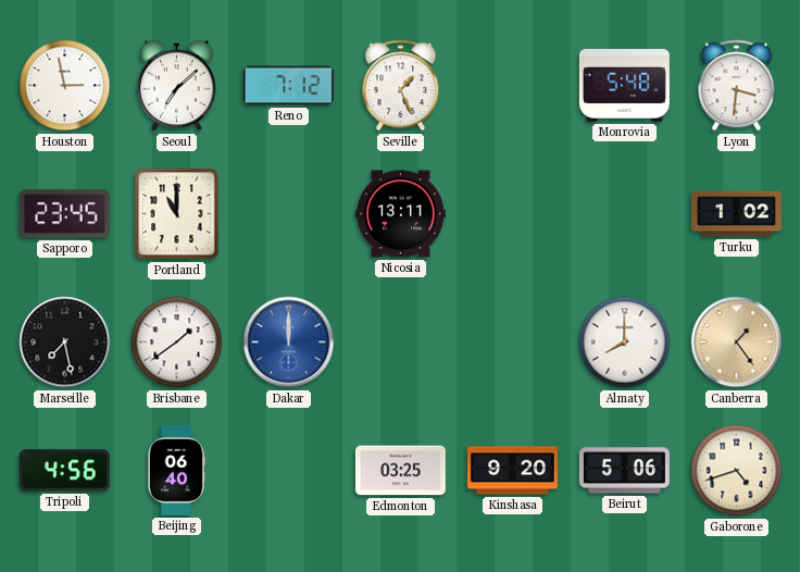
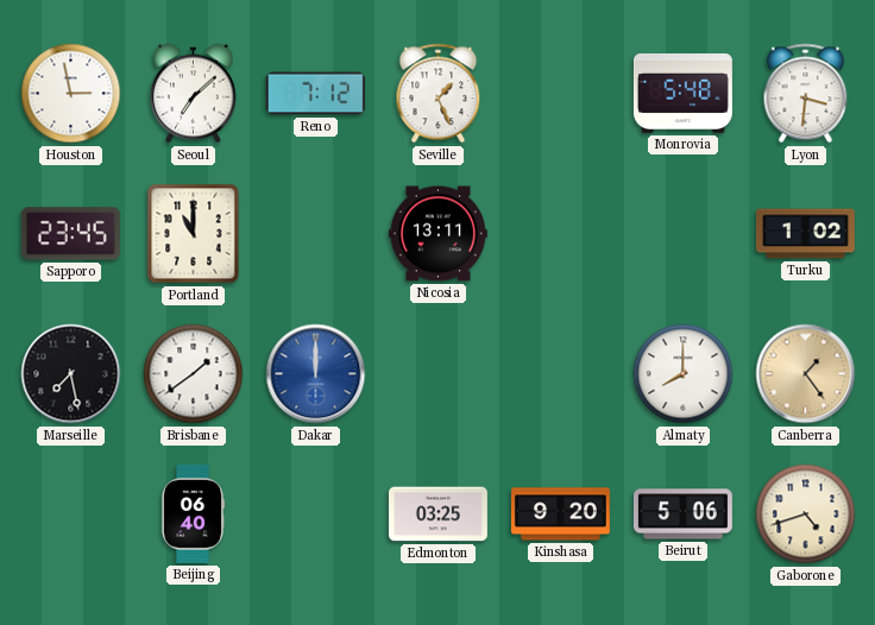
Tripoli: 4:56 -> none (64, 471)
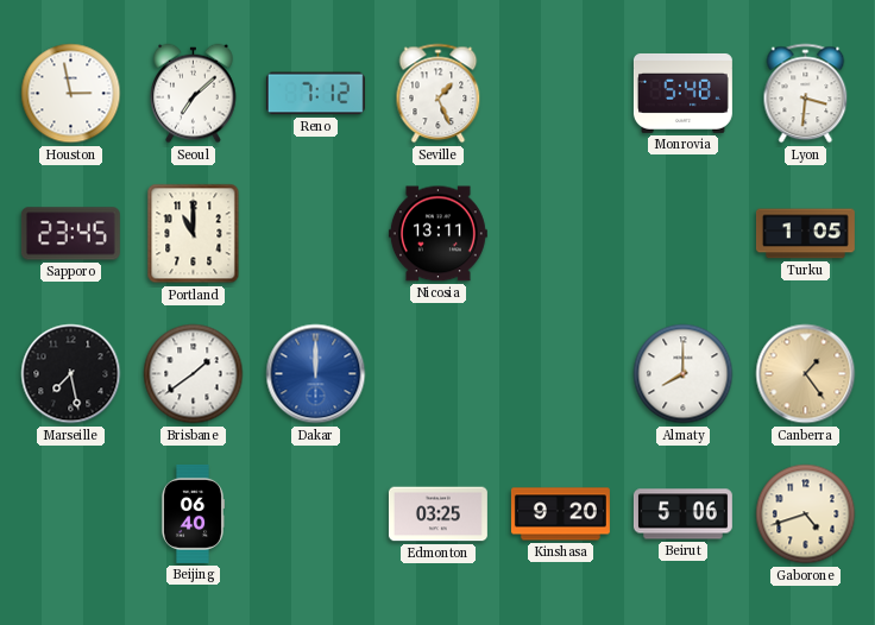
Turku: 1:02 -> 1:05 (805, 234)
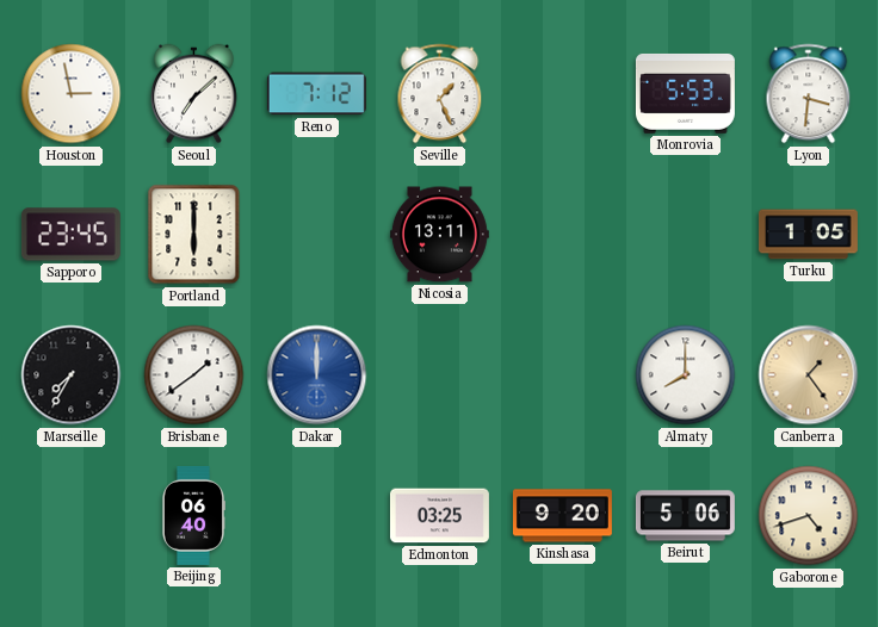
Monrovia: 5:48 -> 5:53 (685, 93)
Portland: 11:00 -> 6:00 (194, 235)
Marseille: 7:28 -> 7:35 (72, 375)
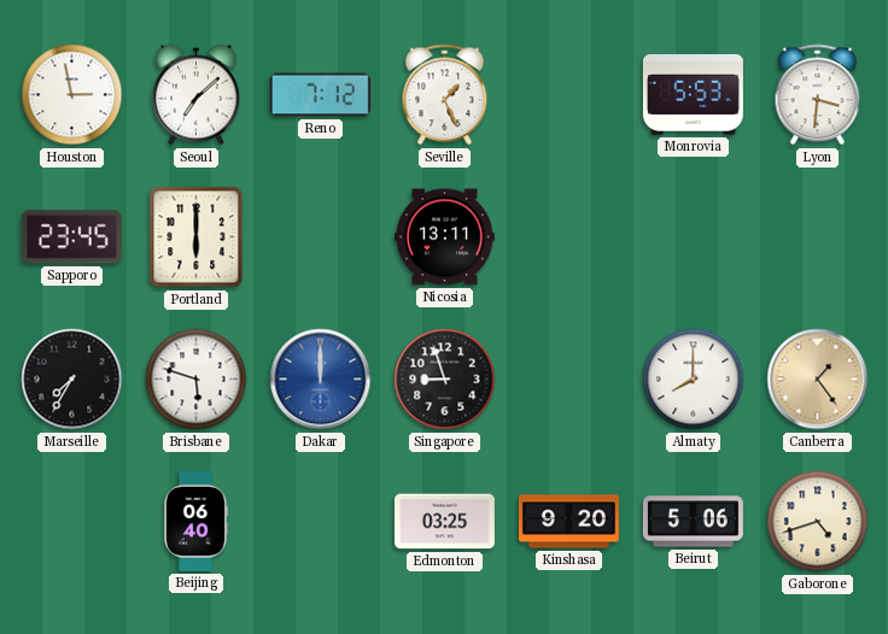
Turku: 1:05 -> none (808, 235)
Brisbane: 1:39 -> 5:48 (197, 380)
Singapore: none -> 8:57 (445, 380)
